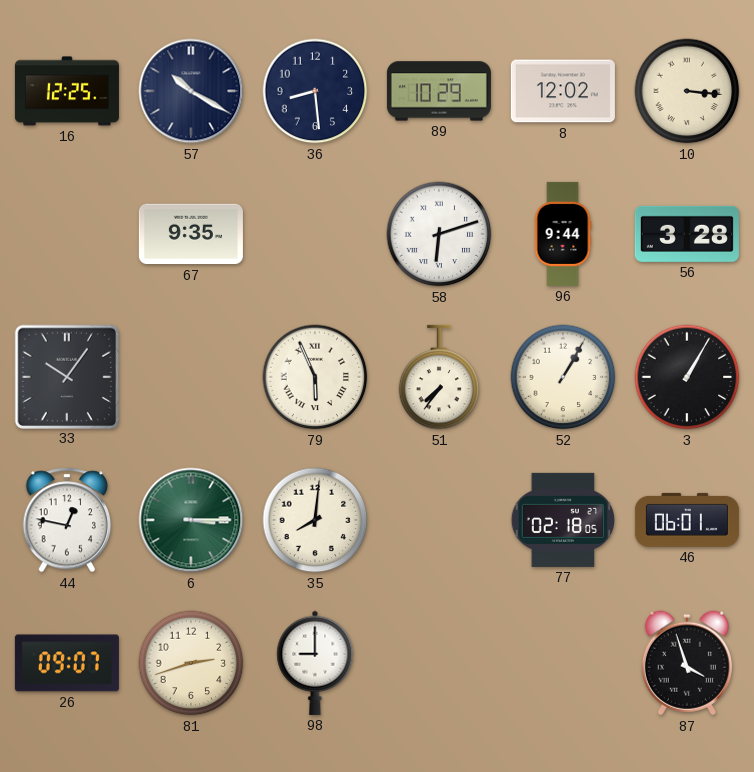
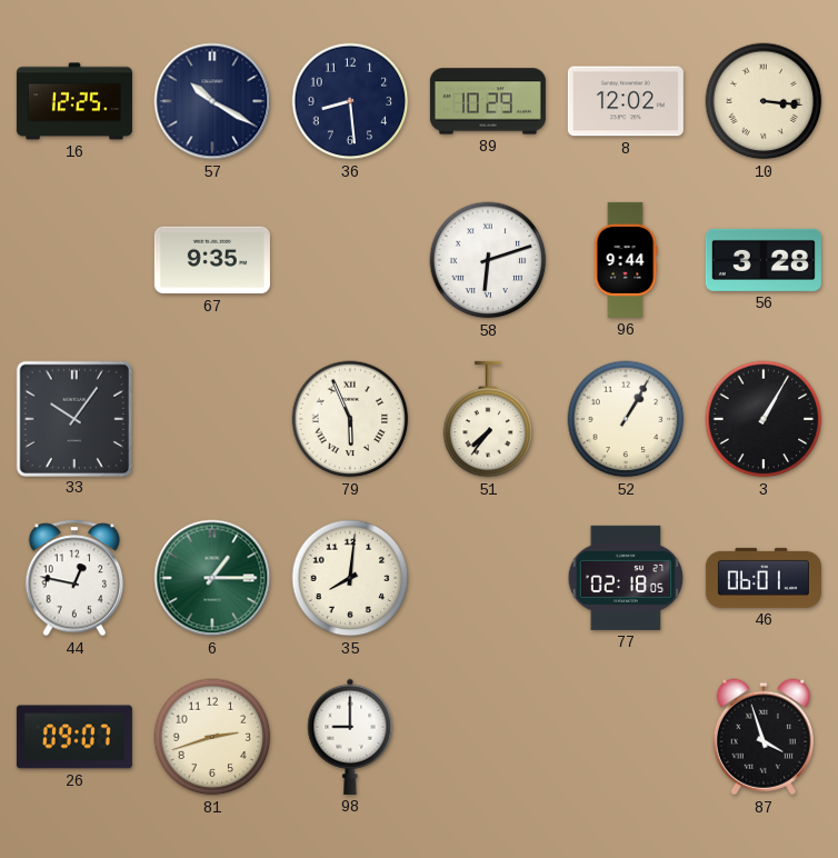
6: 3:15 -> 1:15 (212, 578)
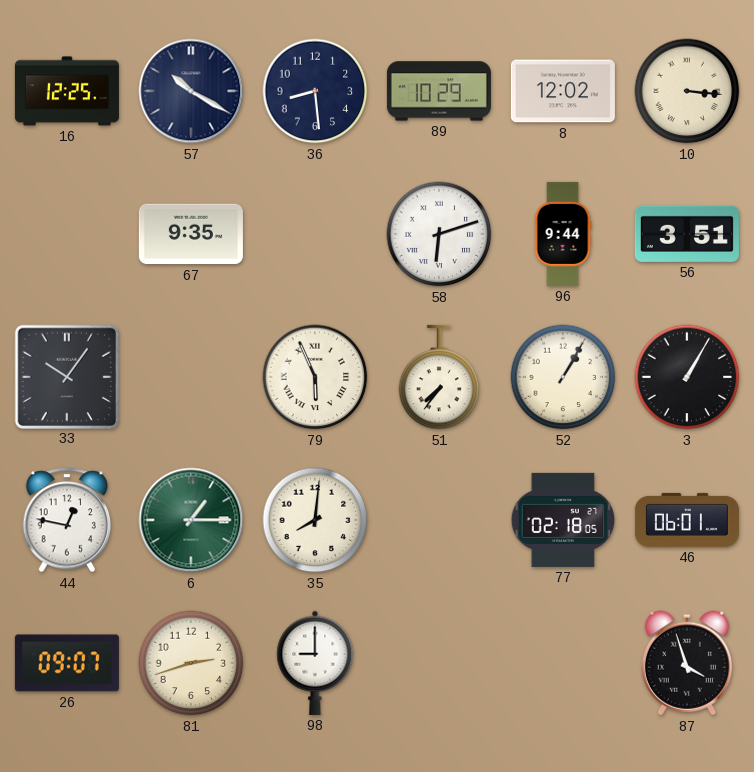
56: 3:28 -> 3:51 (687, 234)
